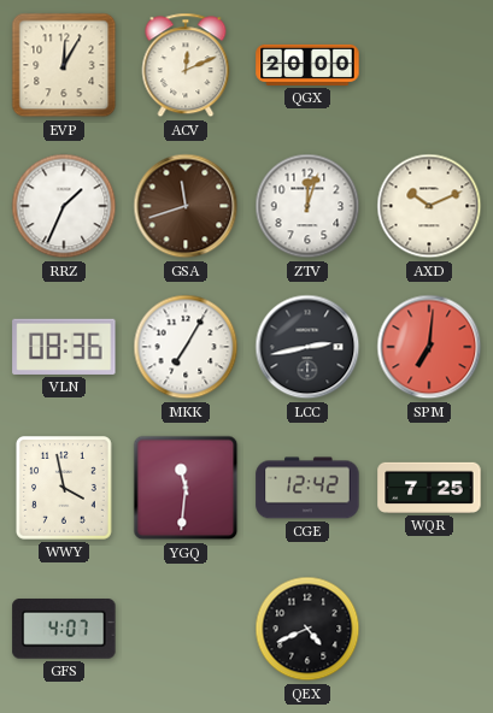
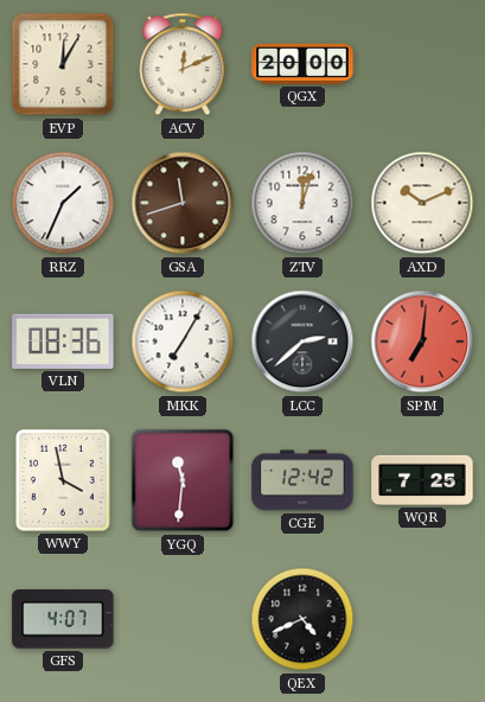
LCC: 2:43 -> 2:38 (302, 342)
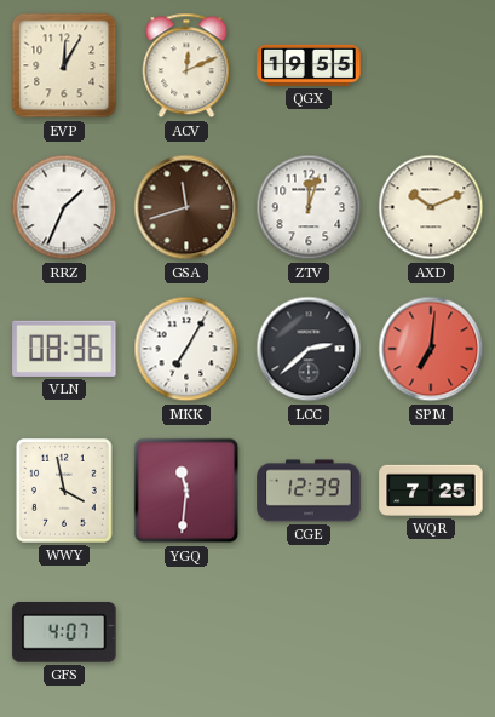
QGX: 20:00 -> 19:55 (309, 65)
CGE: 12:42 -> 12:39 (309, 491)
QEX: 4:41 -> none (302, 619)
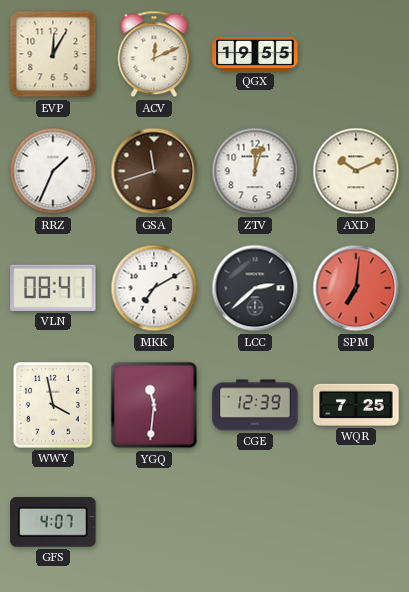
VLN: 08:36 -> 08:41 (53, 288)
MKK: 7:05 -> 7:10 (154, 288)
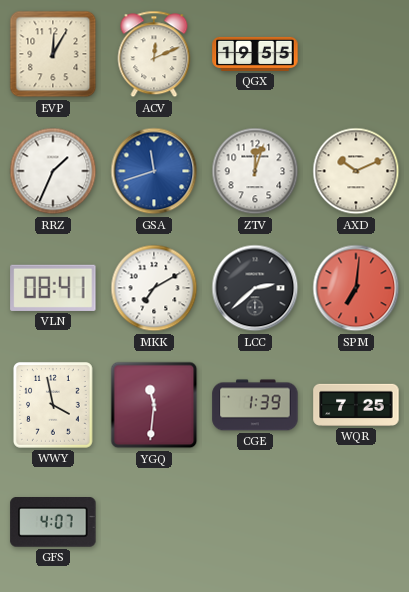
GSA dial: brown -> blue (154, 171)
CGE: 12:39 -> 1:39 (255, 405)
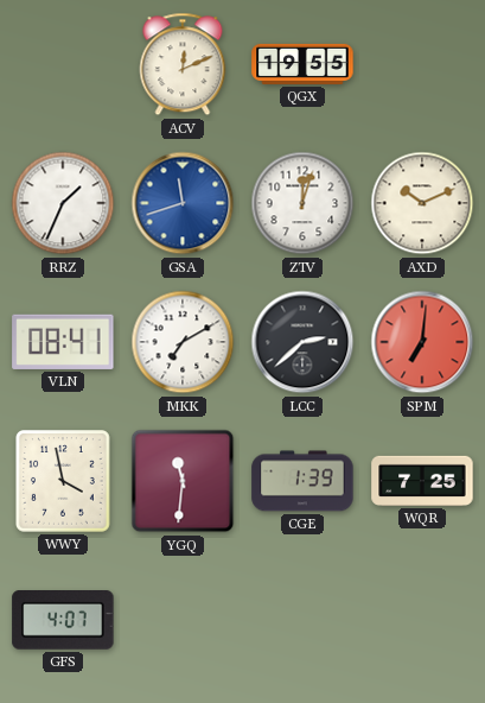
EVP: 12:05 -> none (53, 54)
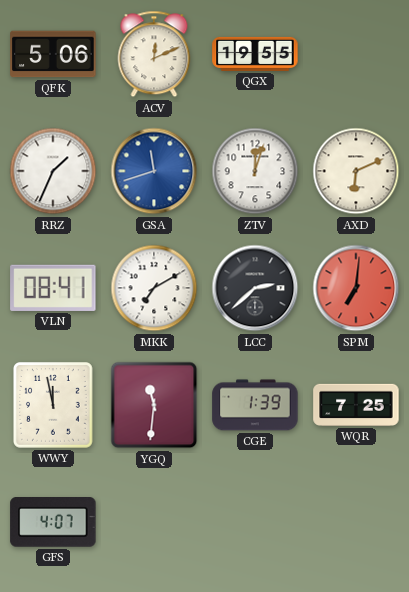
QFK: none -> 5:06 (53, 54)
AXD: 10:11 -> 6:11 (356, 171)
WWY: 3:58 -> 11:58 (54, 406)
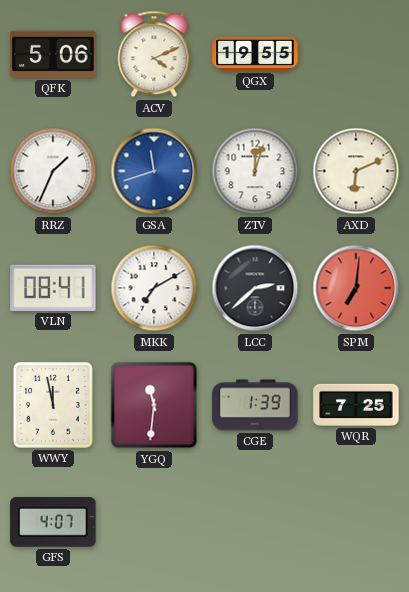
ACV: 12:11 -> 4:11 (154, 54)
